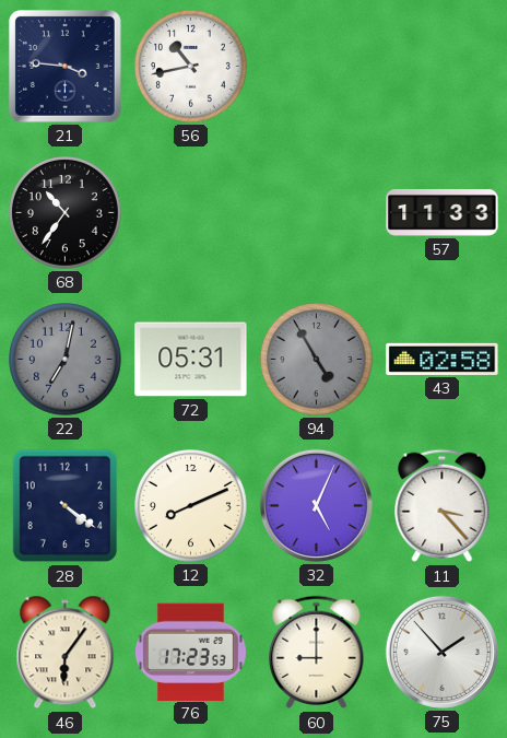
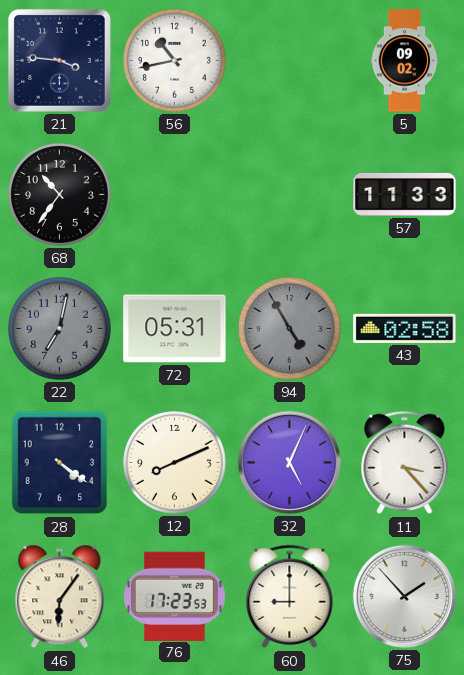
5: none -> 09:02 (405, 61)
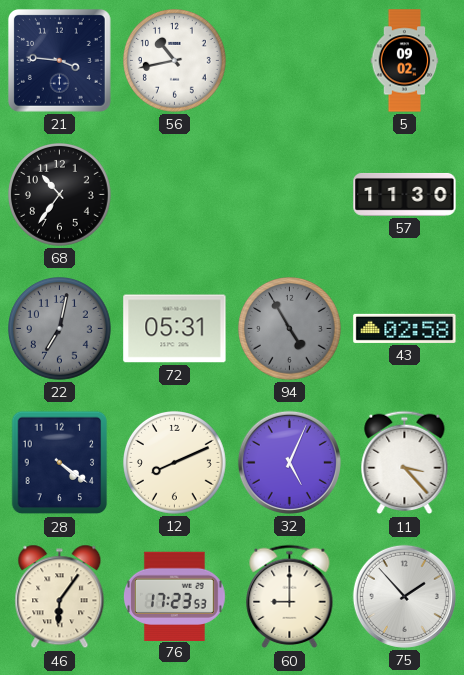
57: 11:33 -> 11:30 (405, 194)
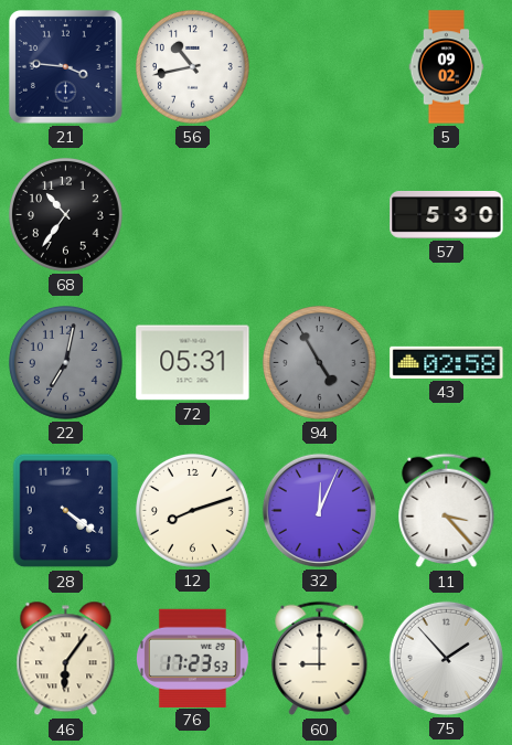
57: 11:30 -> 5:30 (447, 214)
12: 8:11 -> 8:12 (193, 511)
32: 5:04 -> 12:04 (319, 510)
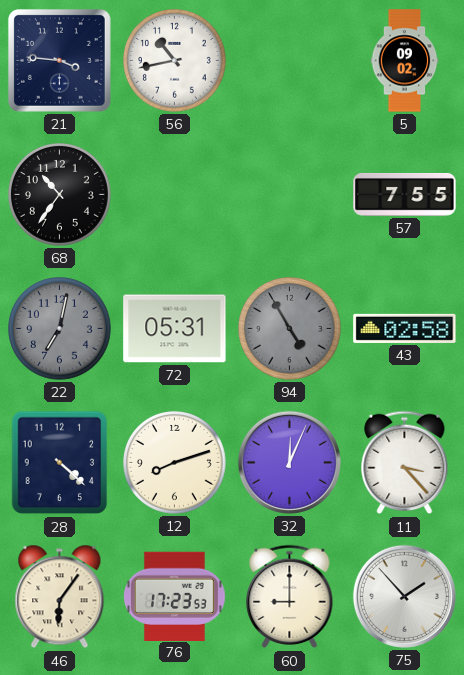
57: 5:30 -> 7:55 (405, 194)
28: 4:21 -> 4:22 (60, 463)
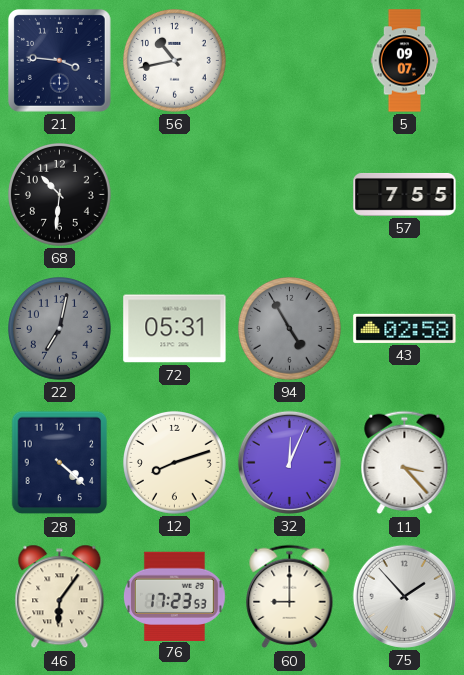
5: 09:02 -> 09:07 (405, 61)
68: 10:36 -> 10:31 (60, 195)
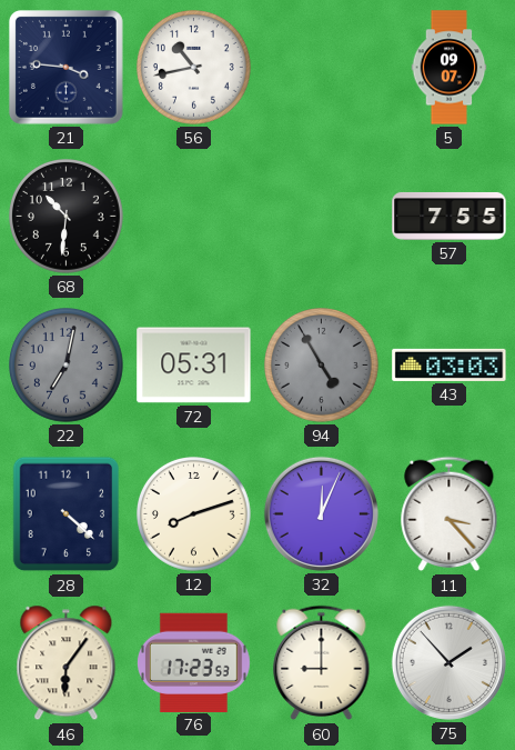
43: 02:58 -> 03:03 (450, 364)
